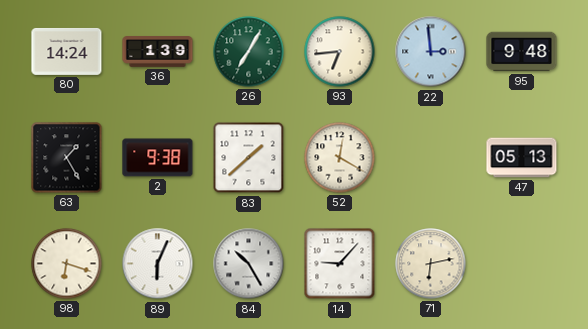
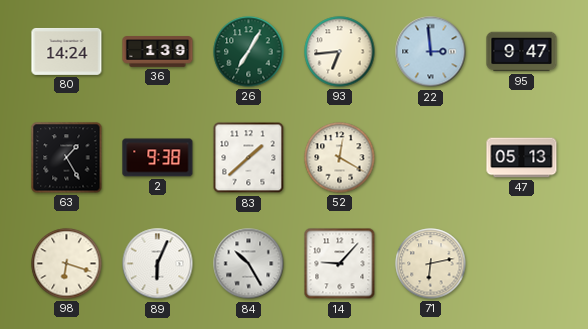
95: 9:48 -> 9:47 (522, 52)
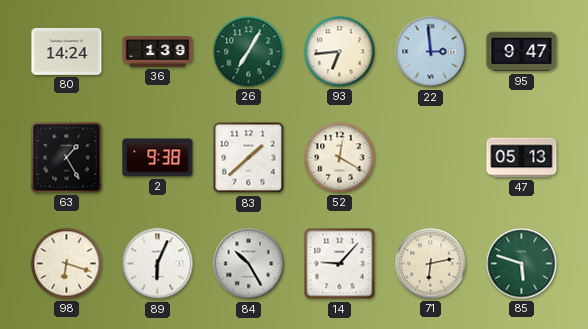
85: none -> 5:48 (522, 264)
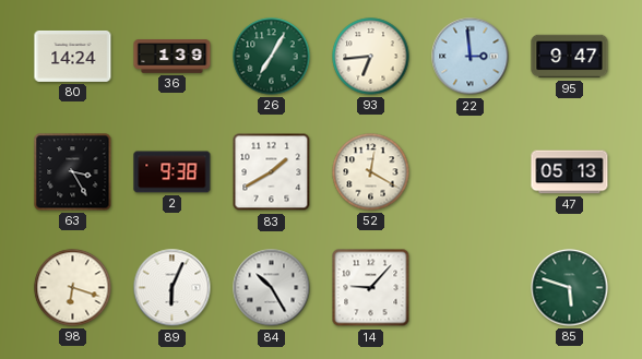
63: 1:25 -> 3:25 (73, 172)
83: 1:38 -> 1:40 (272, 172)
71: 6:13 -> none (431, 264)
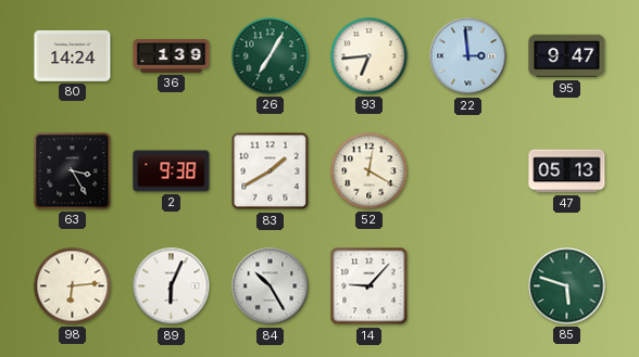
98: 6:18 -> 6:14 (73, 286)
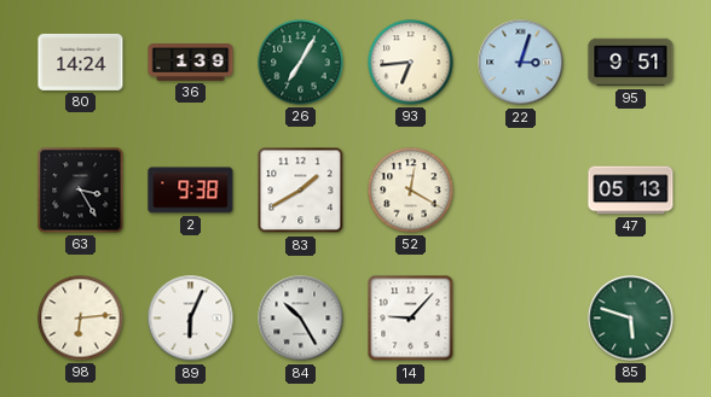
22: 2:59 -> 3:03 (521, 63)
95: 9:47 -> 9:51 (631, 63)
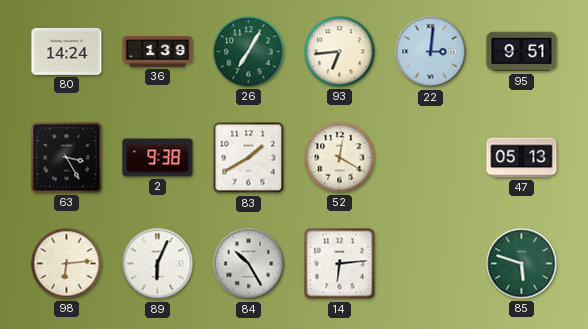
22: 3:03 -> 3:01 (431, 52)
14: 9:07 -> 6:14 (340, 264)
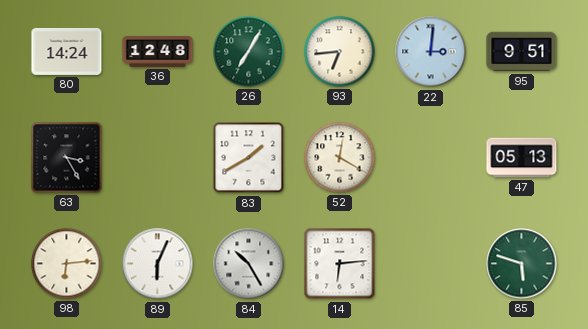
36: 1:39 -> 12:48 (158, 52)
2: 9:38 -> none (158, 158)
